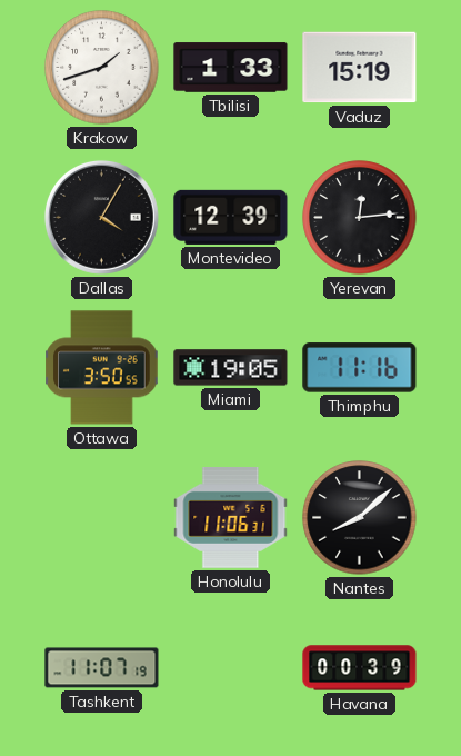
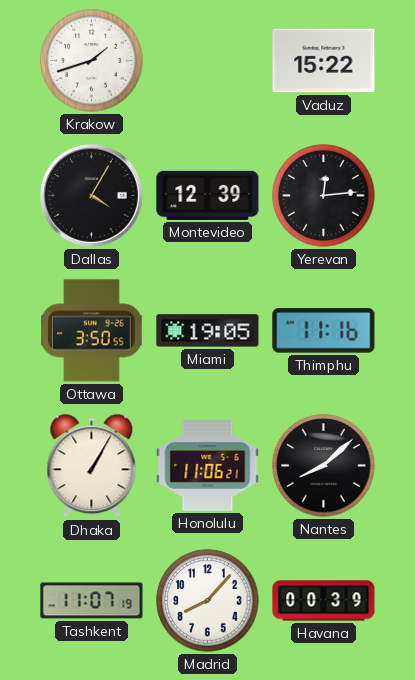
Tbilisi: 1:33 -> none (231, 68)
Vaduz: 15:19 -> 15:22 (324, 61)
Dhaka: none -> 1:05 (92, 466)
Honolulu: 11:06:31 -> 11:06:21 (208, 466)
Madrid: none -> 8:07 (208, 601)
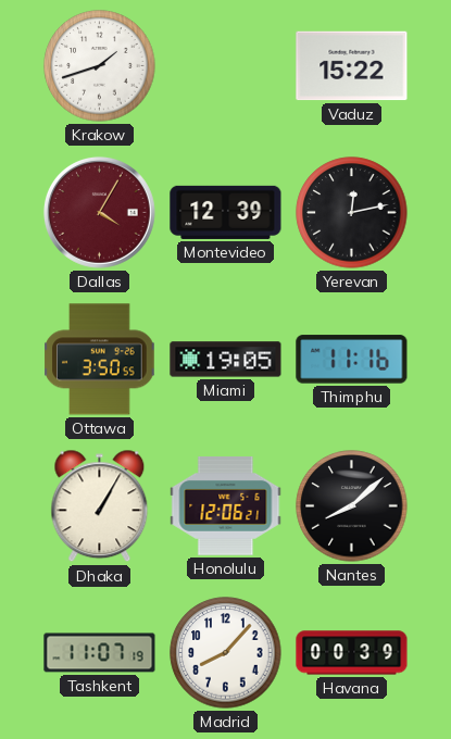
Dallas dial: black -> burgundy (100, 213)
Yerevan: 12:14 -> 12:13 (352, 213)
Honolulu: 11:06 -> 12:06 (226, 506)
